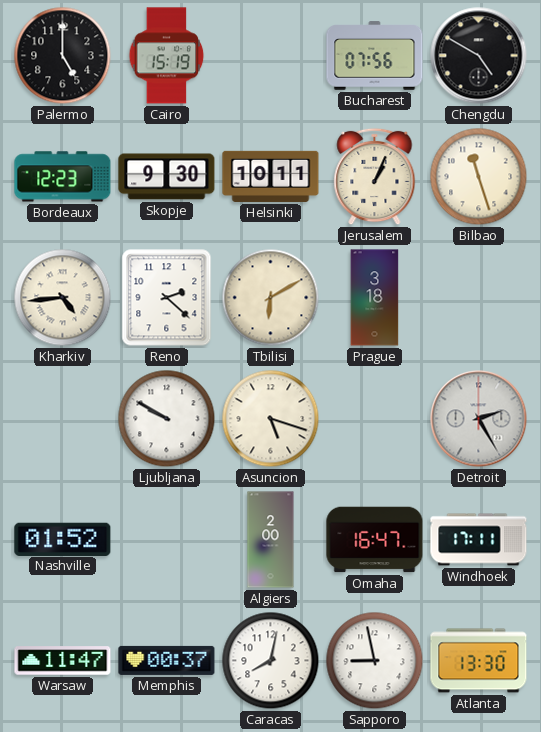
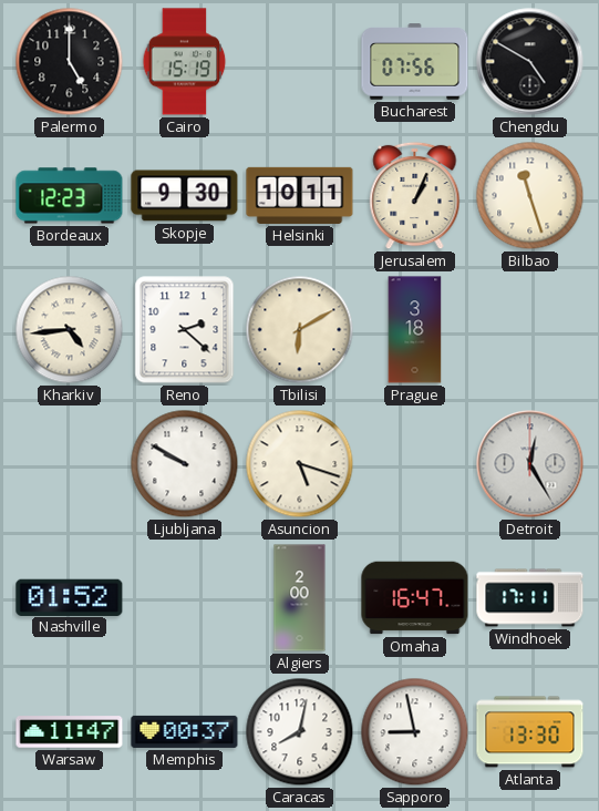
Detroit: 2:25 -> 12:25 (530, 464)
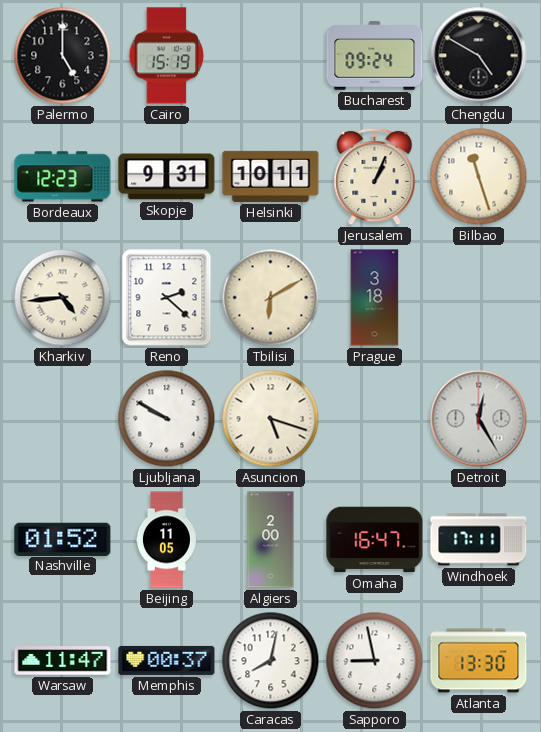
Bucharest: 07:56 -> 09:24 (375, 56)
Skopje: 9:30 -> 9:31 (167, 177)
Beijing: none -> 11:05 (166, 540)
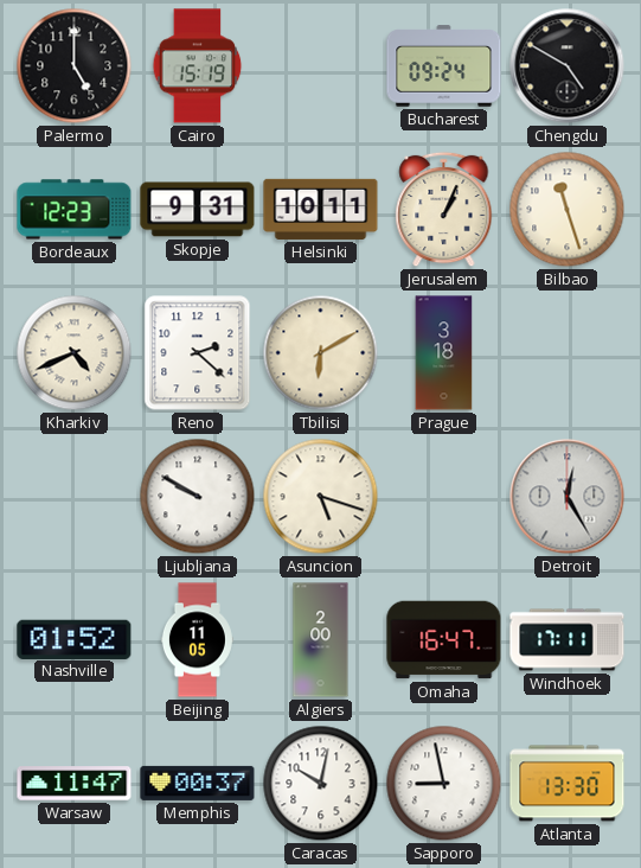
Kharkiv: 4:44 -> 4:41 (75, 353)
Caracas: 8:02 -> 10:02 (321, 784)
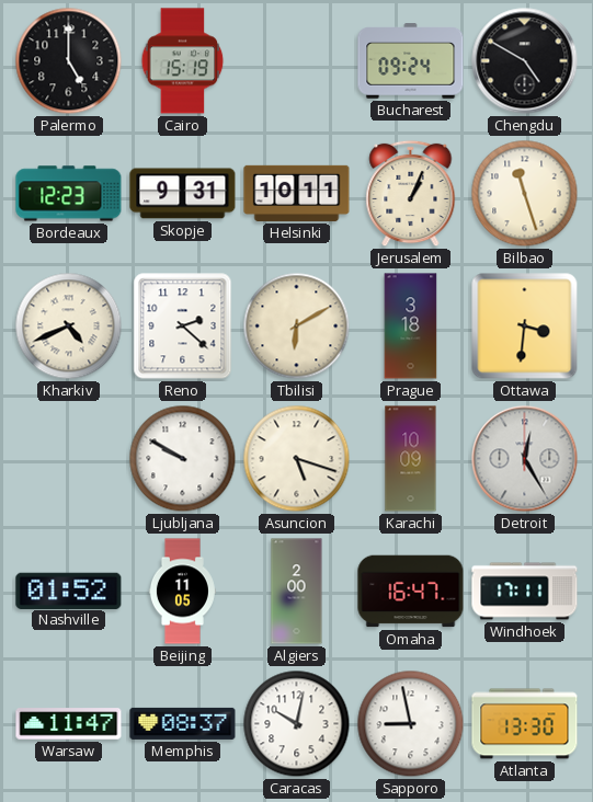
Ottawa: none -> 3:31 (525, 326)
Karachi: none -> 10:09 (411, 459)
Memphis: 00:37 -> 08:37 (183, 723)
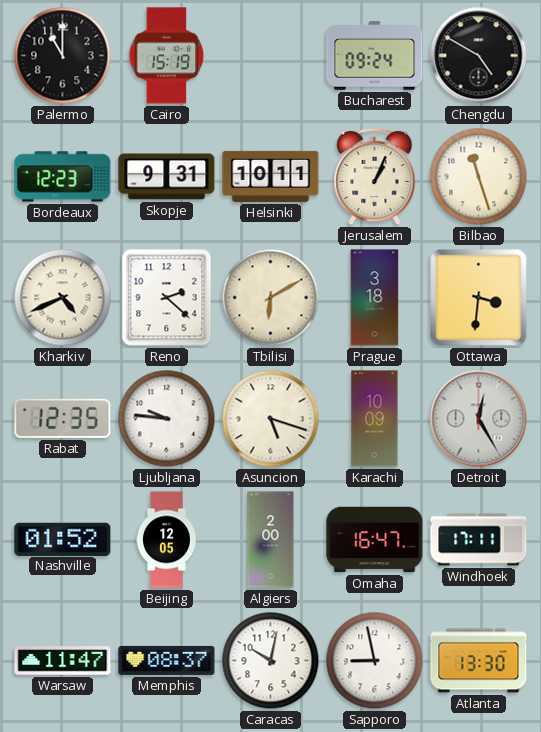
Palermo: 5:00 -> 11:00 (63, 56)
Rabat: none -> 12:35 (63, 418)
Ljubljana: 9:50 -> 9:46 (167, 419)
Beijing: 11:05 -> 12:05 (166, 540)
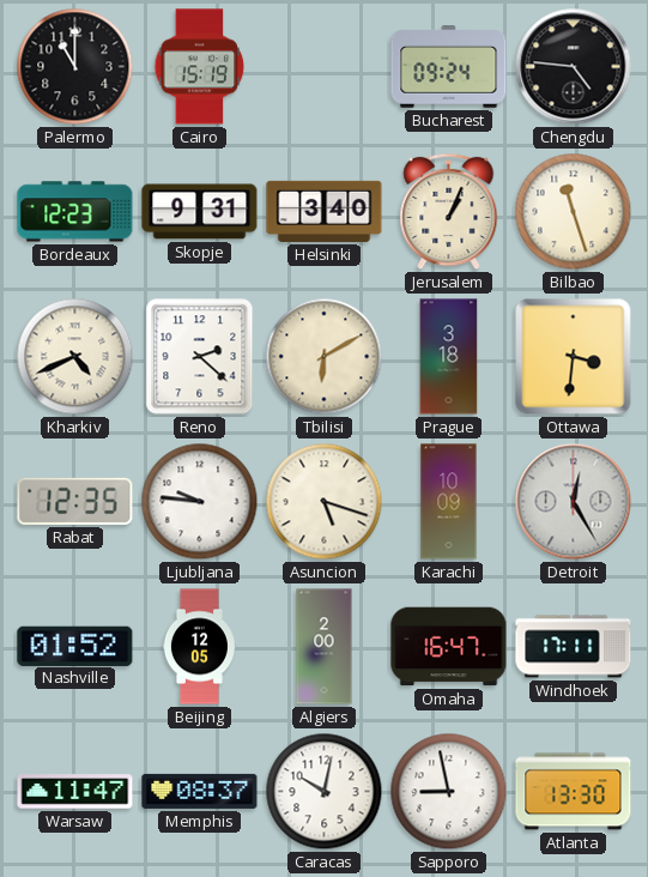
Chengdu: 4:50 -> 4:46 (574, 67)
Helsinki: 10:11 -> 3:40 (325, 211)
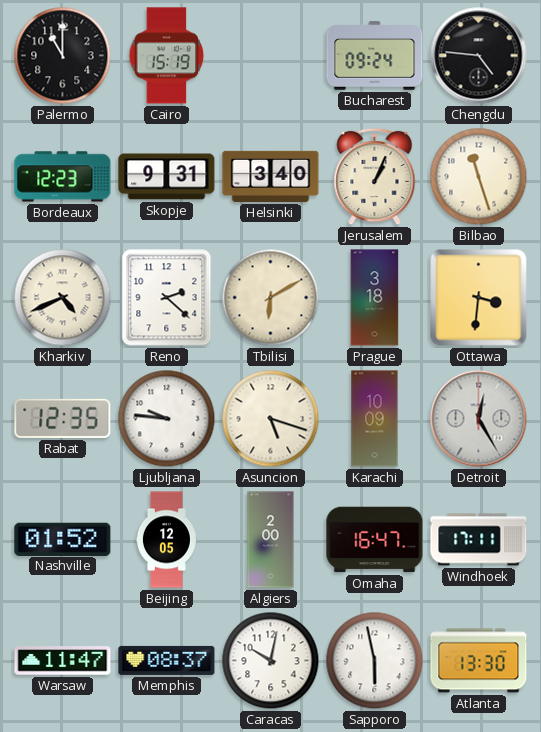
Sapporo: 8:58 -> 5:58 (375, 661)
